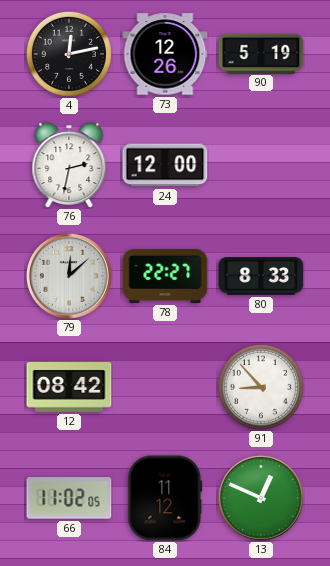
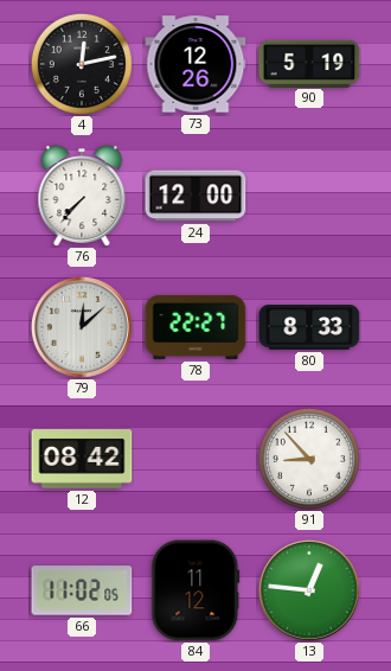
76: 2:32 -> 7:37 (82, 196)
13: 12:49 -> 12:46 (309, 590)
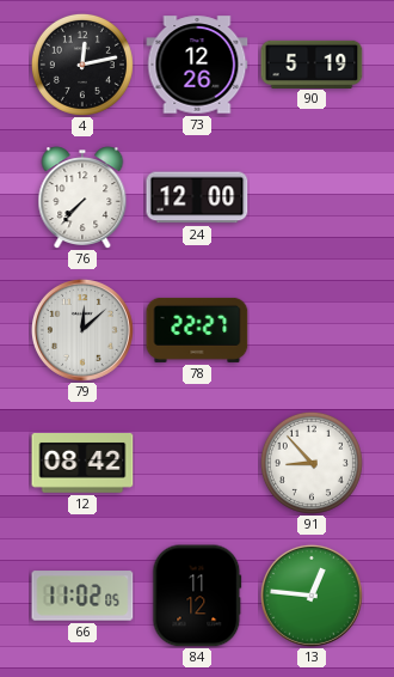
80: 8:33 -> none (309, 327)
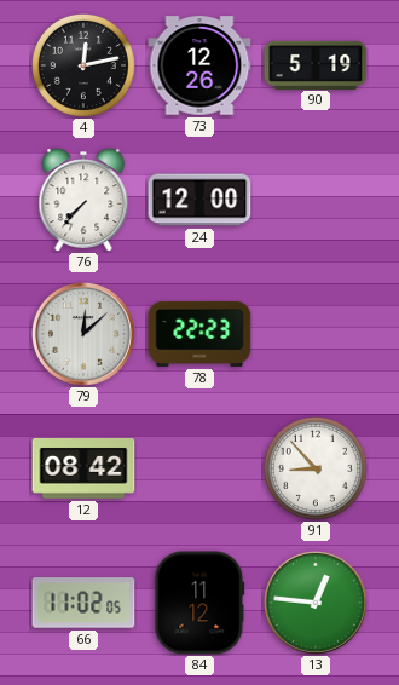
78: 22:27 -> 22:23 (199, 334)
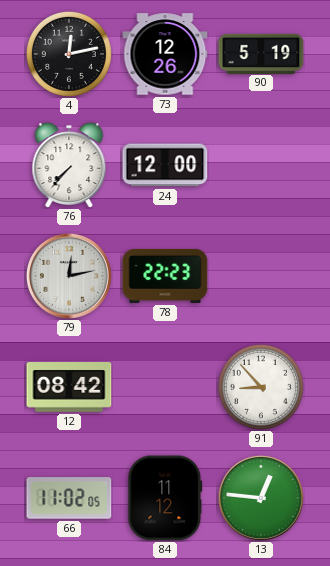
79: 12:08 -> 12:13 (69, 276)
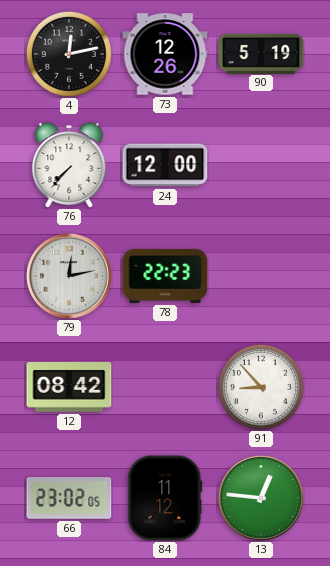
66: 11:02 -> 23:02 (69, 498)
